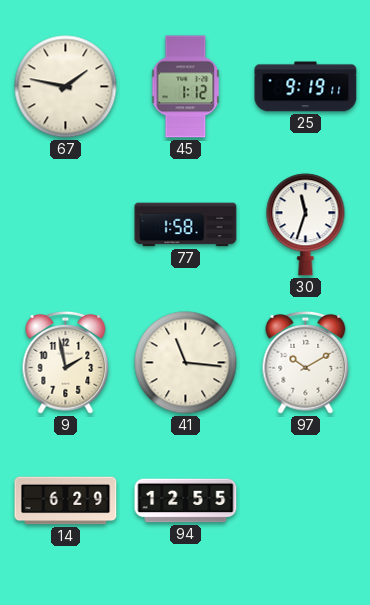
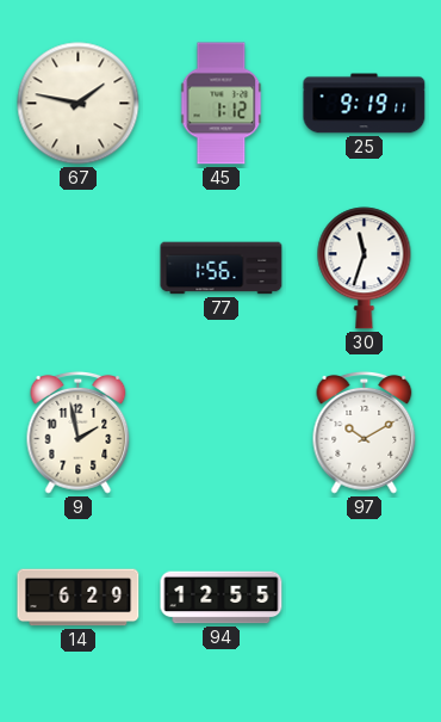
77: 1:58 -> 1:56 (222, 269)
41: 11:16 -> none (186, 363)
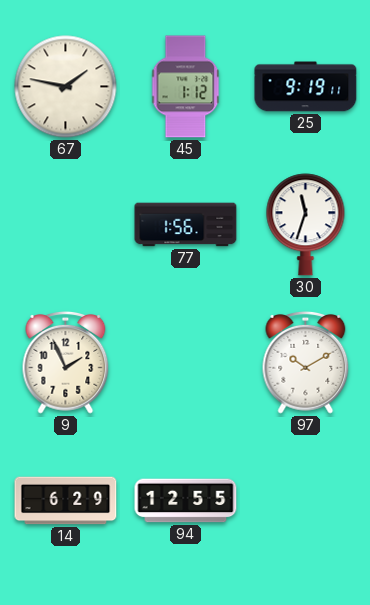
9: 1:58 -> 1:56 (66, 362)
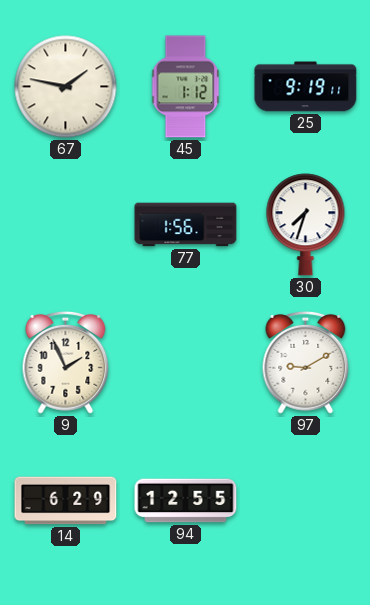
30: 11:33 -> 7:33 (306, 225)
97: 10:10 -> 9:10 (306, 362)
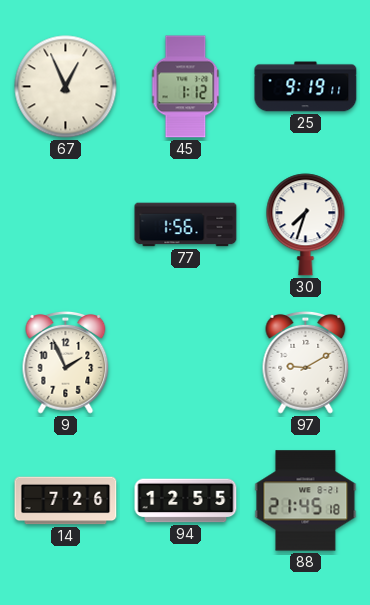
67: 1:47 -> 12:56 (66, 87)
14: 6:29 -> 7:26 (66, 501)
88: none -> 21:45 (306, 501)
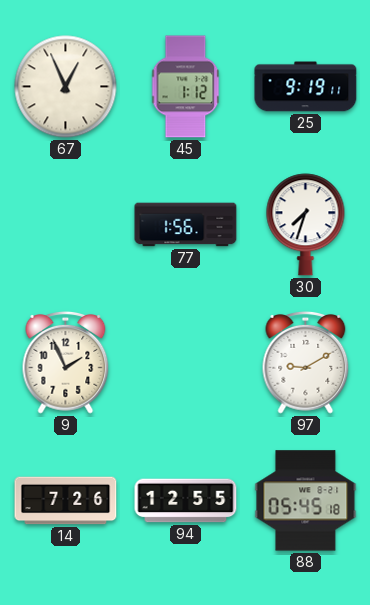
88: 21:45 -> 05:45 (306, 501)
